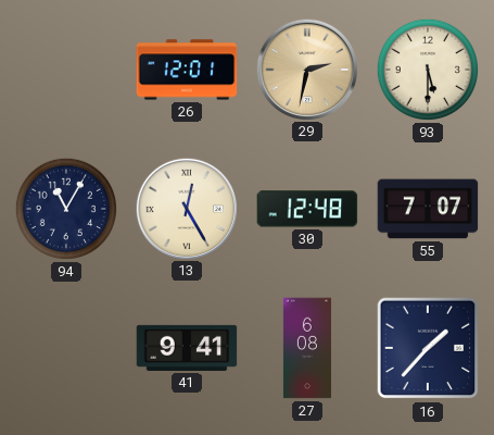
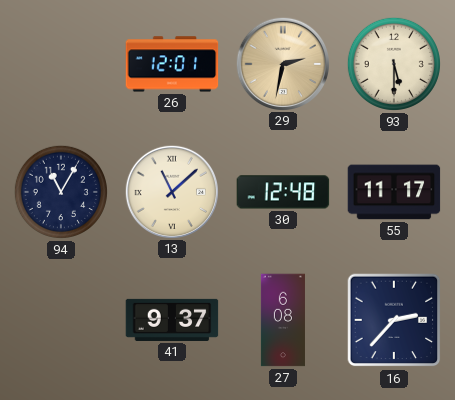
13: 12:25 -> 11:08 (171, 191)
55: 7:07 -> 11:17 (394, 192)
41: 9:41 -> 9:37 (172, 320)
16: 1:37 -> 2:37 (394, 320)
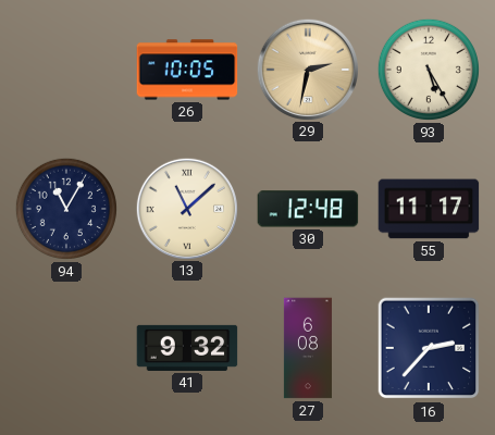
26: 12:01 -> 10:05 (187, 70)
93: 5:30 -> 5:25 (429, 70)
41: 9:37 -> 9:32 (187, 348)
